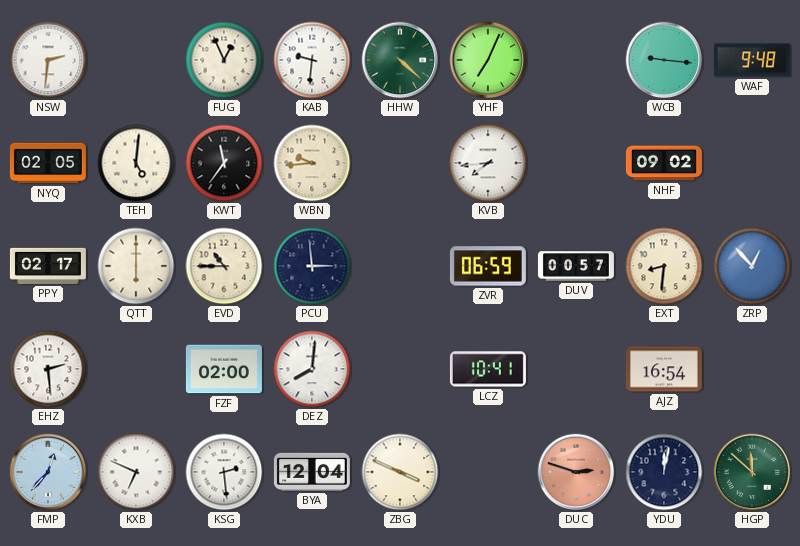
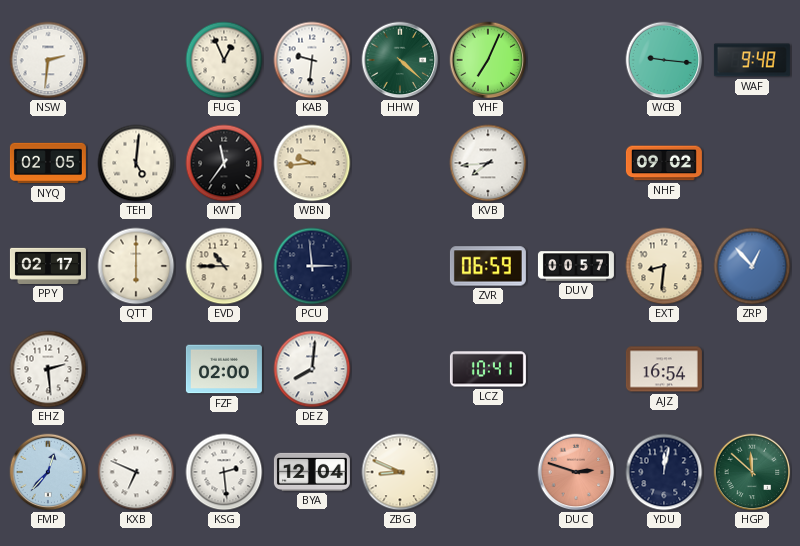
ZBG: 3:49 -> 8:49 (400, 472)
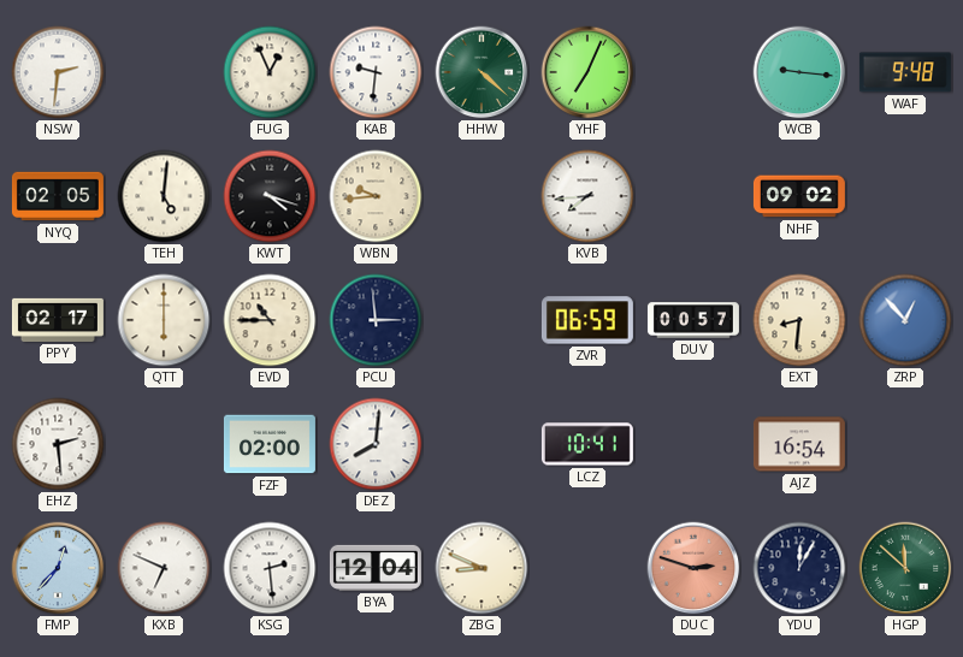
KWT: 11:36 -> 4:18 (270, 196)
YDU: 12:02 -> 12:05 (799, 568)
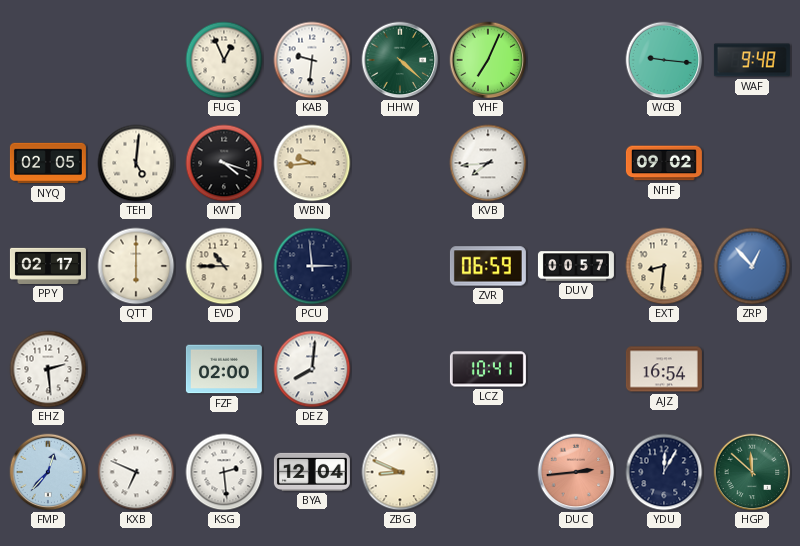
NSW: 2:31 -> none (58, 72)
DUC: 2:48 -> 2:44 (576, 472)
